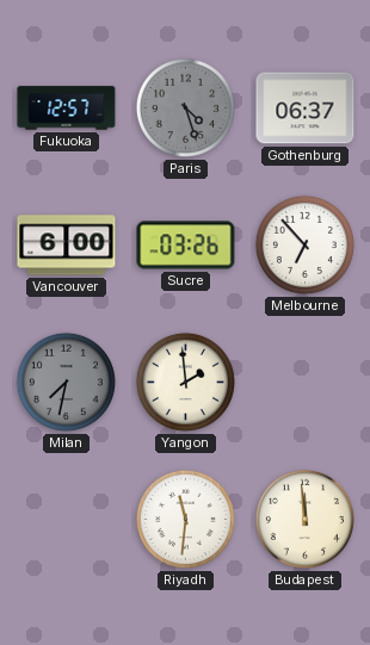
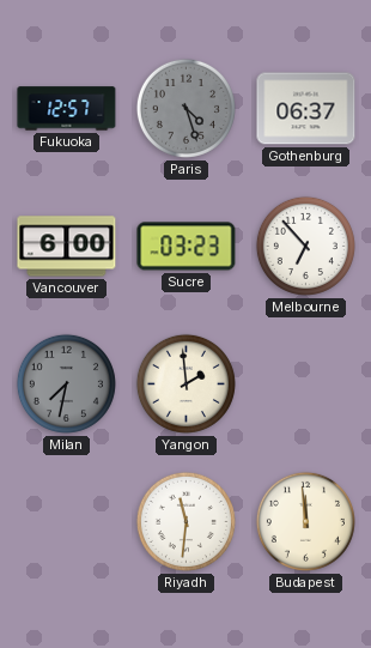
Sucre: 03:26 -> 03:23 (187, 247)
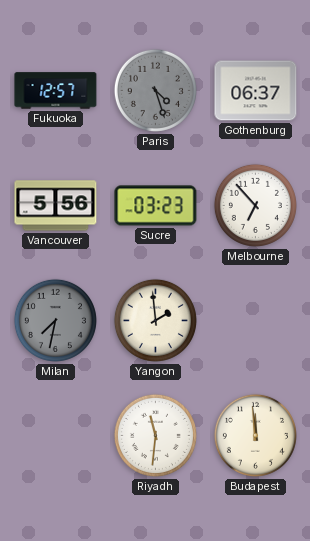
Vancouver: 6:00 -> 5:56 (56, 206)
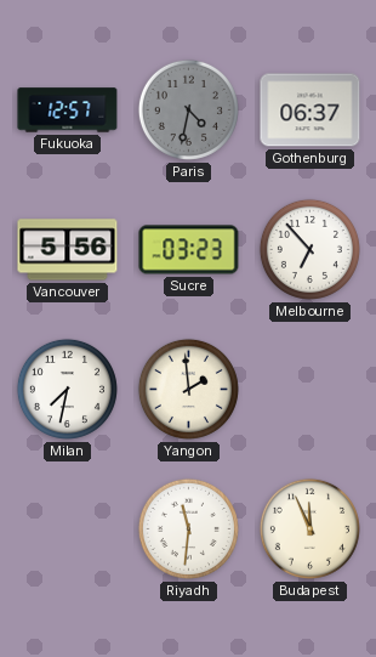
Paris: 4:27 -> 4:32 (188, 109)
Milan dial: grey -> white (67, 389)
Budapest: 11:59 -> 11:56 (309, 528)
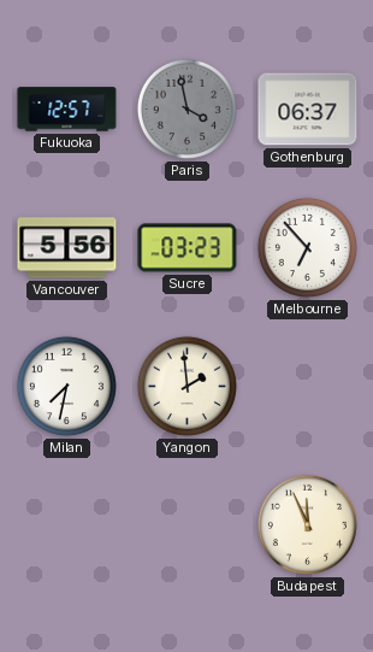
Paris: 4:32 -> 3:58 (186, 108)
Riyadh: 11:31 -> none (188, 528)
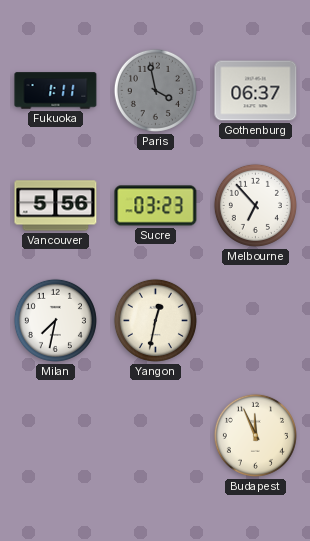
Fukuoka: 12:57 -> 1:11 (56, 91)
Yangon: 1:59 -> 12:32 (155, 320)
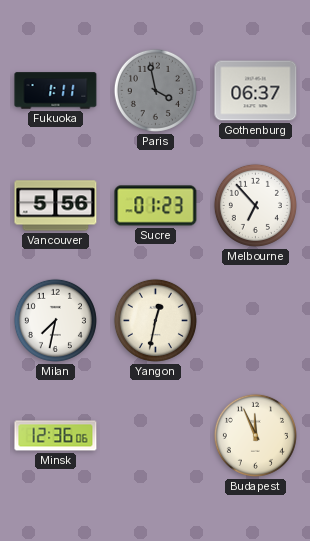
Sucre: 03:23 -> 01:23 (156, 206)
Minsk: none -> 12:36 (56, 436)
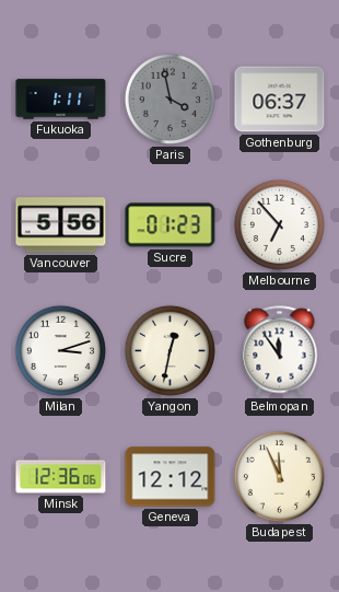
Milan: 7:32 -> 3:12 (60, 350)
Belmopan: none -> 11:54 (280, 351)
Geneva: none -> 12:12 (171, 477)
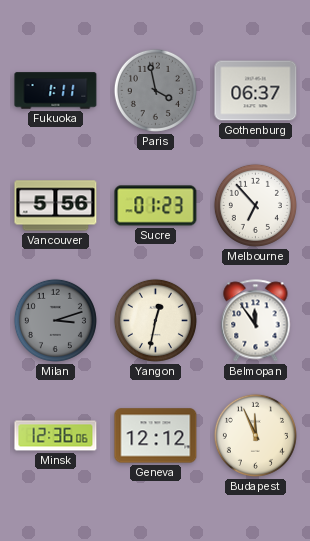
Milan dial: white -> grey (55, 320)
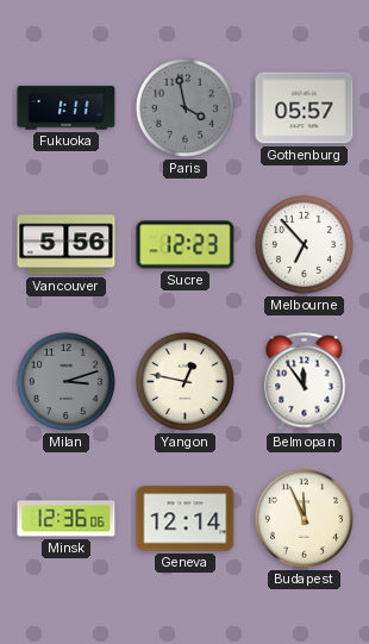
Gothenburg: 06:37 -> 05:57 (305, 108)
Sucre: 01:23 -> 12:23 (186, 245)
Yangon: 12:32 -> 12:47 (185, 381)
Geneva: 12:12 -> 12:14 (186, 519)
